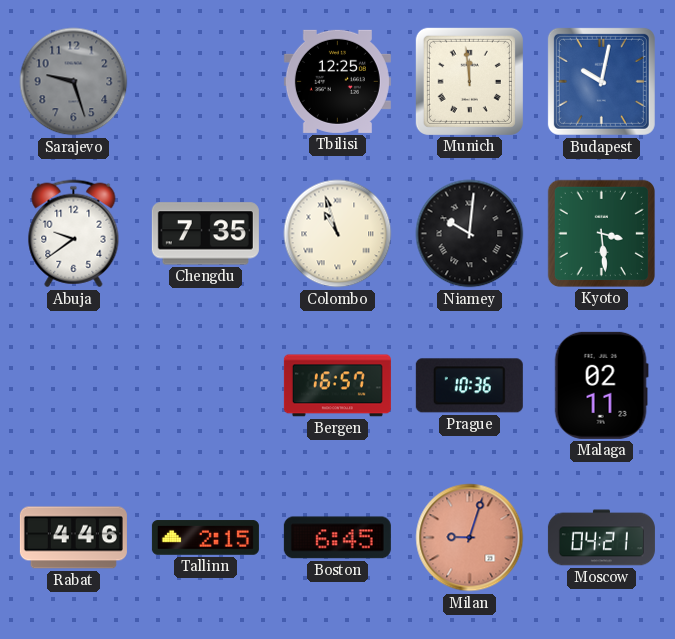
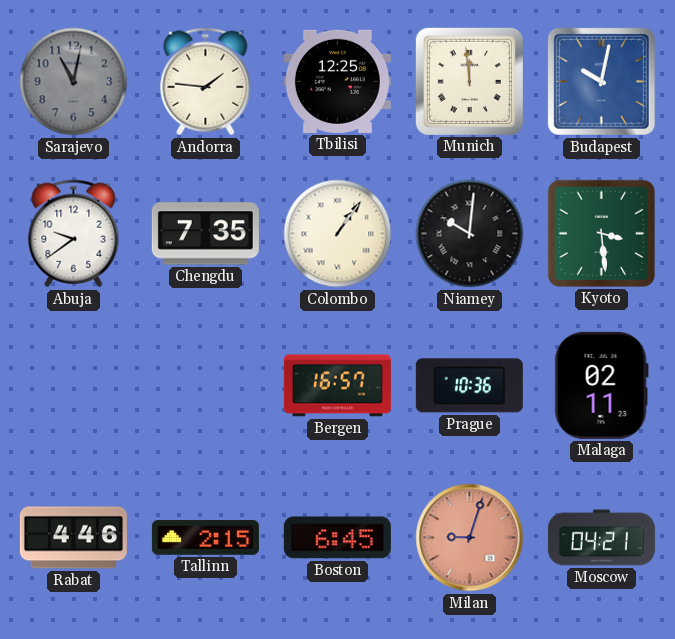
Sarajevo: 9:27 -> 11:02 (74, 82)
Andorra: none -> 1:46 (206, 82)
Colombo: 10:57 -> 1:06 (338, 234)
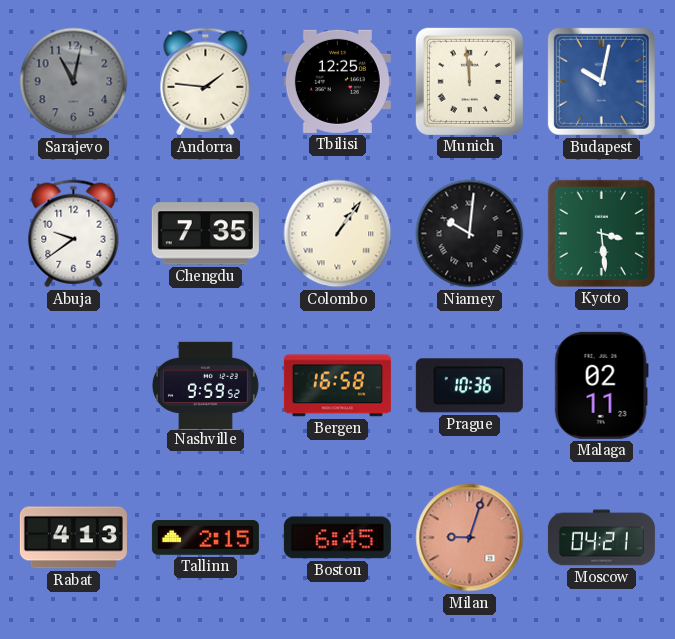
Nashville: none -> 9:59 (205, 385)
Bergen: 16:57 -> 16:58 (337, 386)
Rabat: 4:46 -> 4:13 (73, 538)
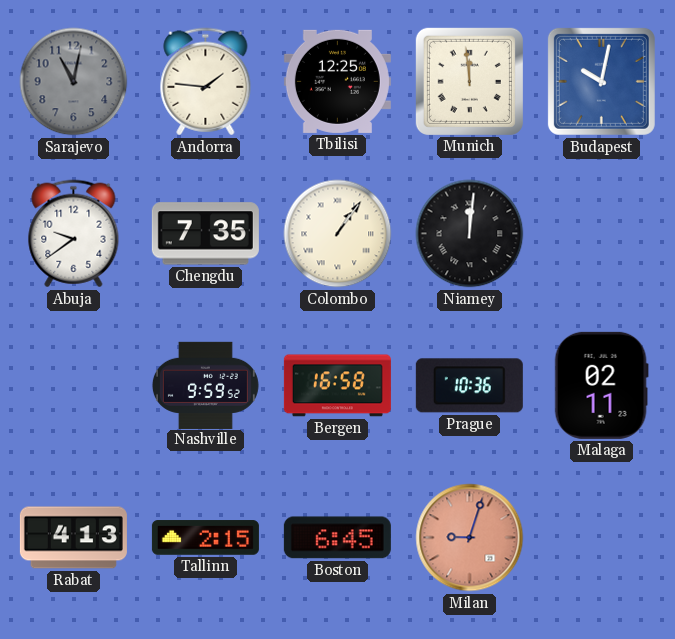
Niamey: 10:01 -> 12:01 (470, 234)
Kyoto: 3:29 -> none (601, 233)
Moscow: 04:21 -> none (601, 538)
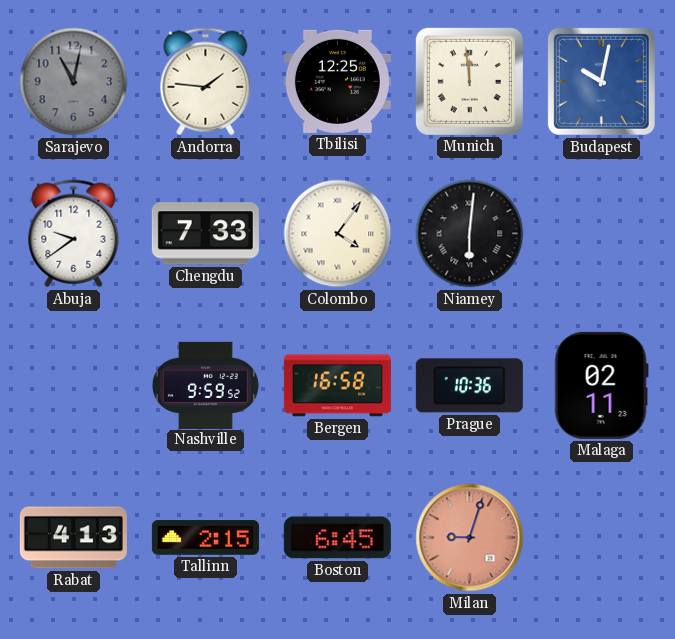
Chengdu: 7:35 -> 7:33 (205, 234)
Colombo: 1:06 -> 4:06 (338, 234)
Niamey: 12:01 -> 6:01 (470, 234)
